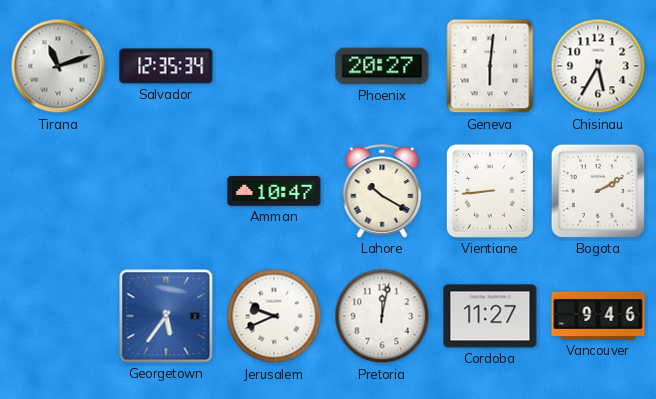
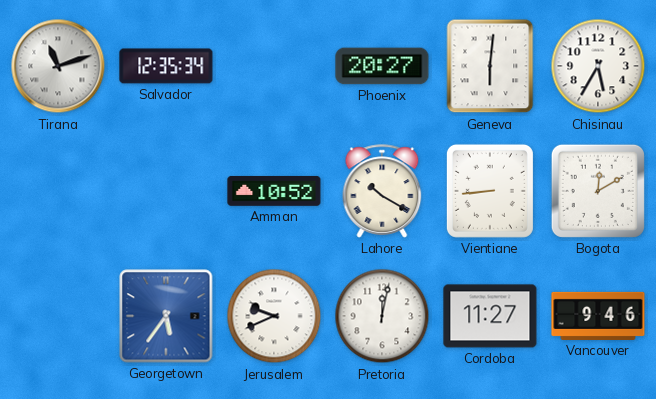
Amman: 10:47 -> 10:52 (274, 191)
Bogota: 2:10 -> 12:10 (598, 191)
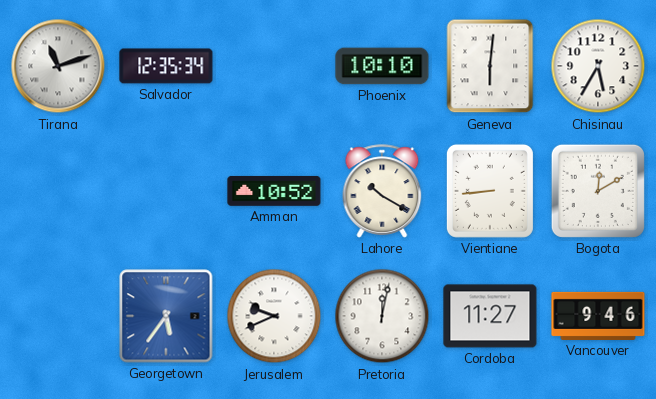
Phoenix: 20:27 -> 10:10 (382, 66)
